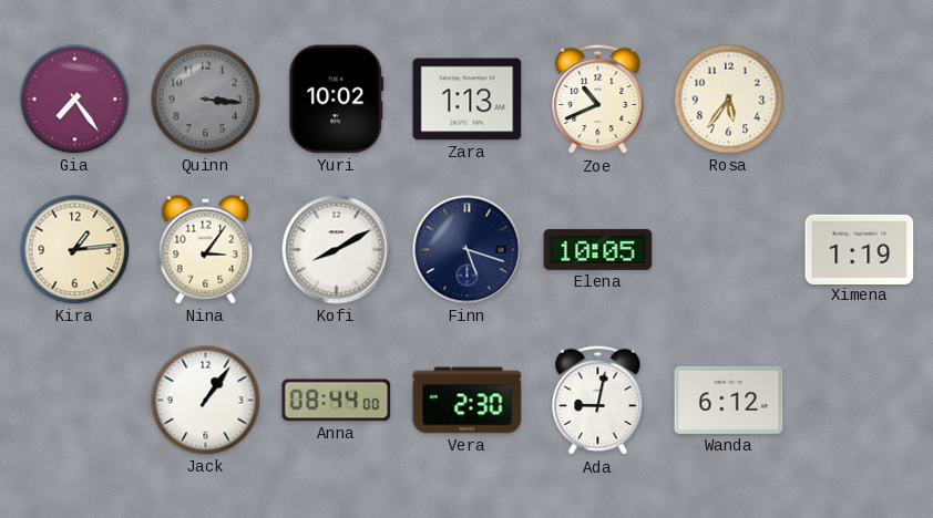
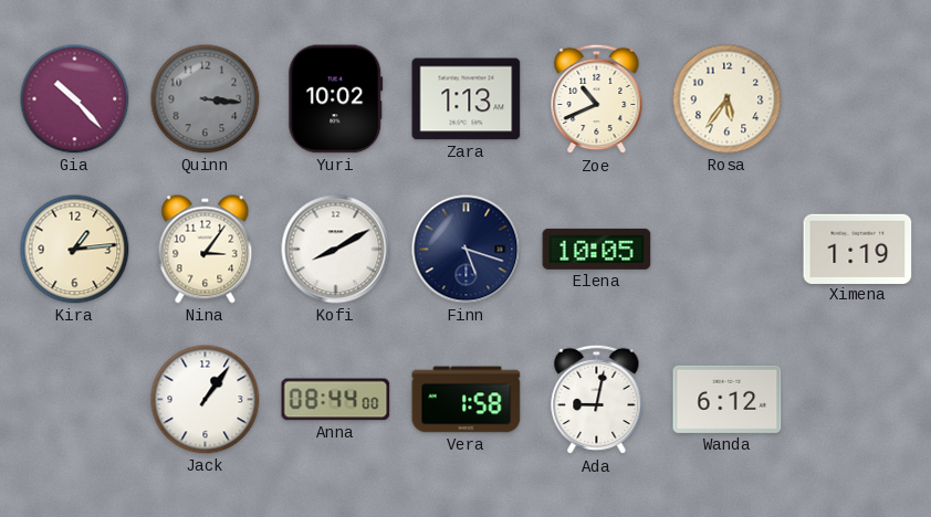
Gia: 7:24 -> 10:23 (75, 99)
Vera: 2:30 -> 1:58 (467, 400)
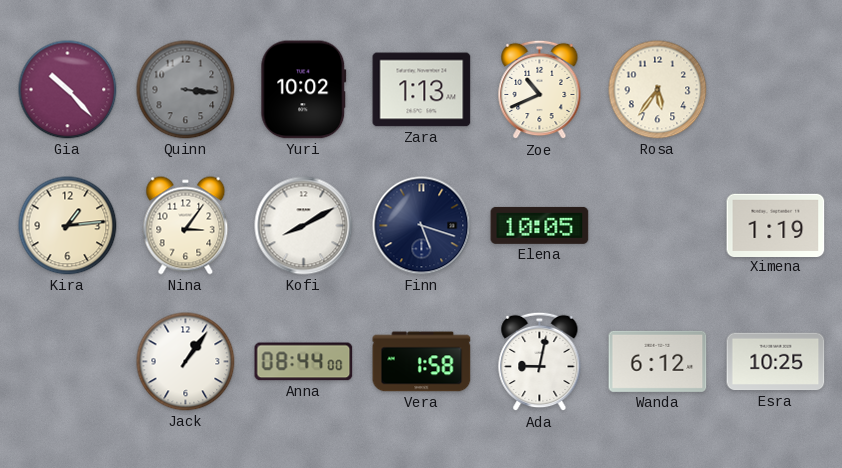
Esra: none -> 10:25 (776, 362)
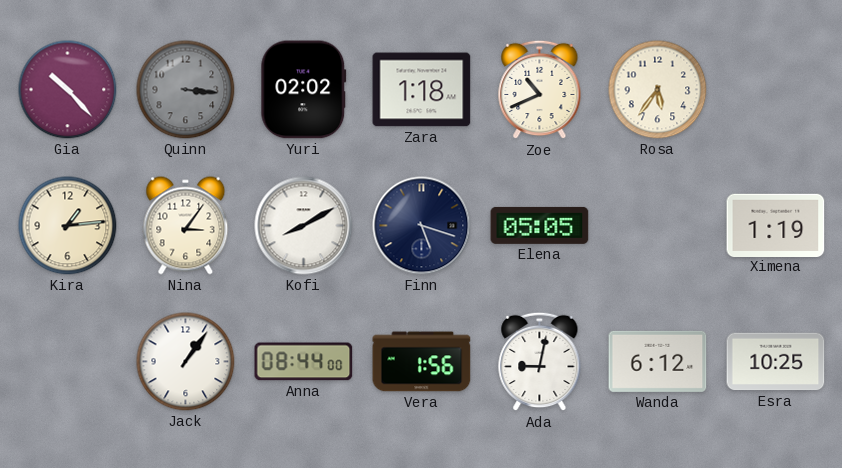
Yuri: 10:02 -> 02:02 (304, 90)
Zara: 1:13 -> 1:18 (422, 90)
Elena: 10:05 -> 05:05 (540, 225)
Vera: 1:58 -> 1:56 (422, 362)
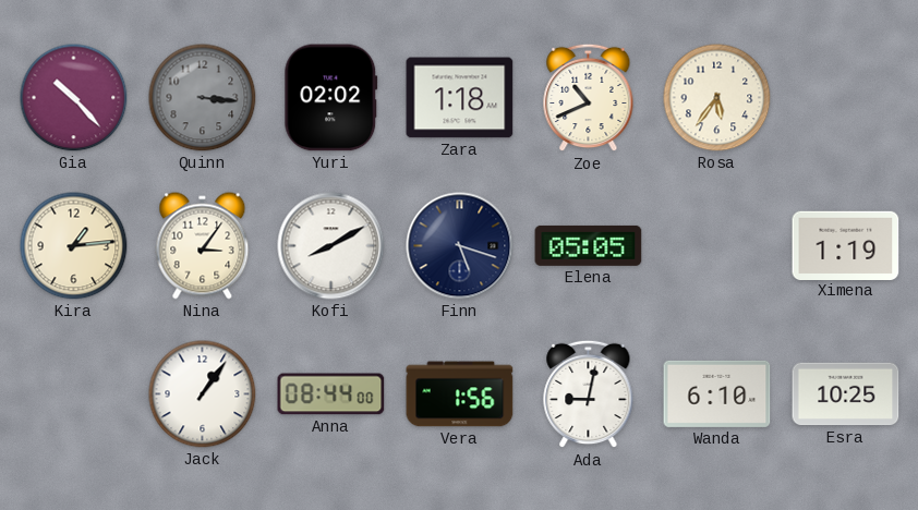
Wanda: 6:12 -> 6:10 (717, 393)
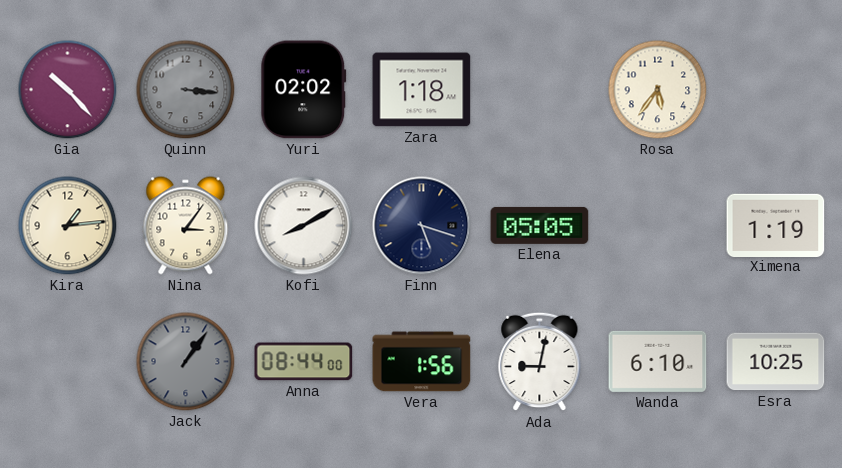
Zoe: 10:41 -> none (589, 98)
Jack dial: white -> grey (186, 362)
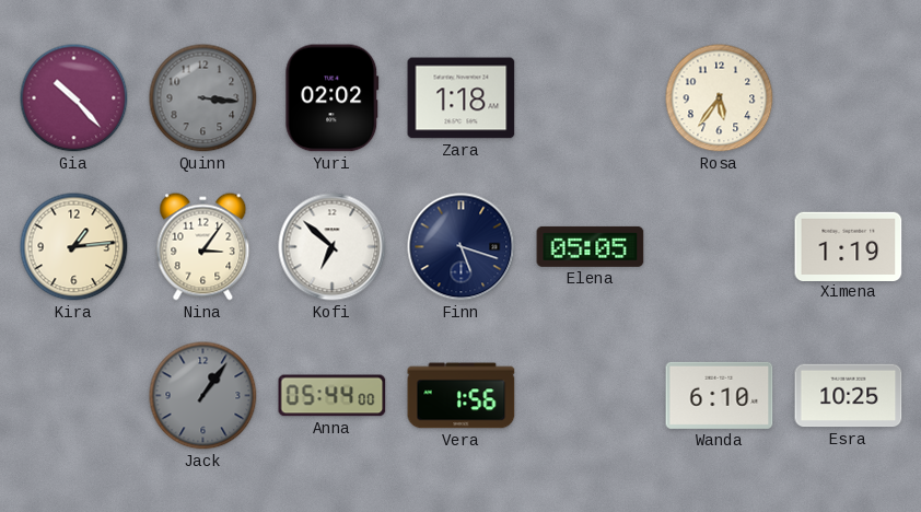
Kofi: 8:10 -> 6:52 (333, 247)
Anna: 08:44 -> 05:44 (333, 396)
Ada: 9:02 -> none (540, 362)
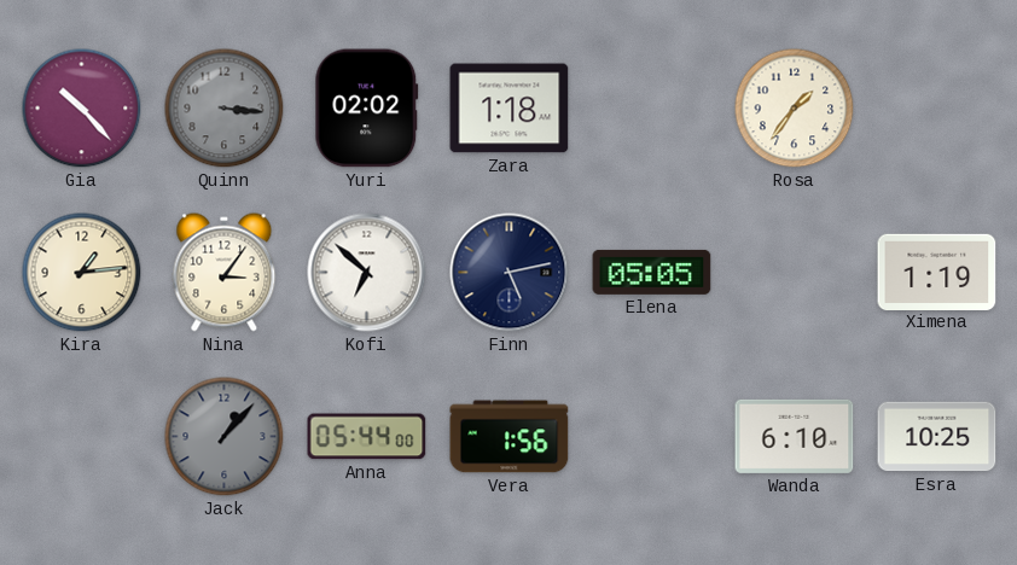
Rosa: 5:36 -> 1:36 (795, 109)
Finn: 5:18 -> 5:13 (510, 273)
Jack: 1:06 -> 1:07 (225, 437)
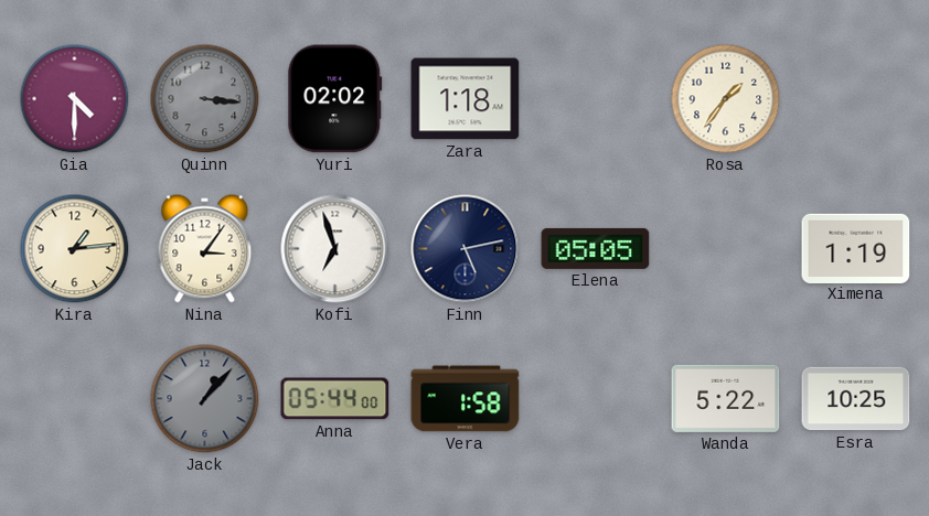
Gia: 10:23 -> 4:30 (75, 99)
Kofi: 6:52 -> 6:57 (335, 249)
Vera: 1:56 -> 1:58 (466, 399)
Wanda: 6:10 -> 5:22 (726, 398)
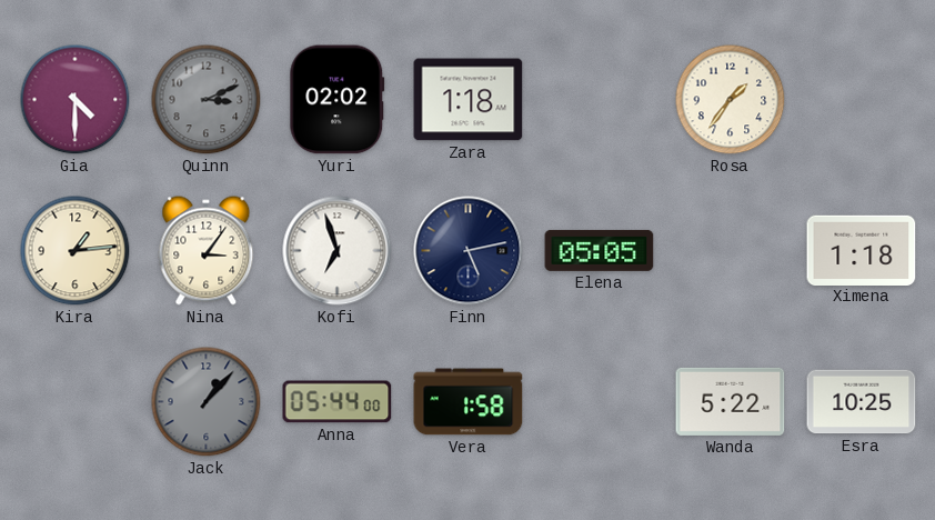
Quinn: 3:16 -> 3:11 (207, 100)
Ximena: 1:19 -> 1:18 (862, 250)
